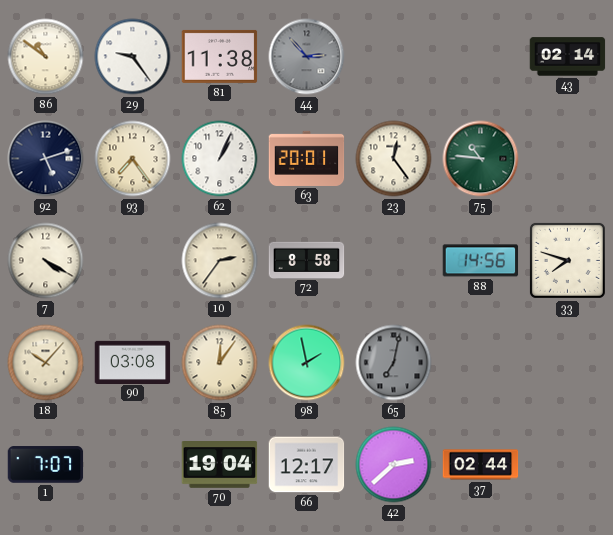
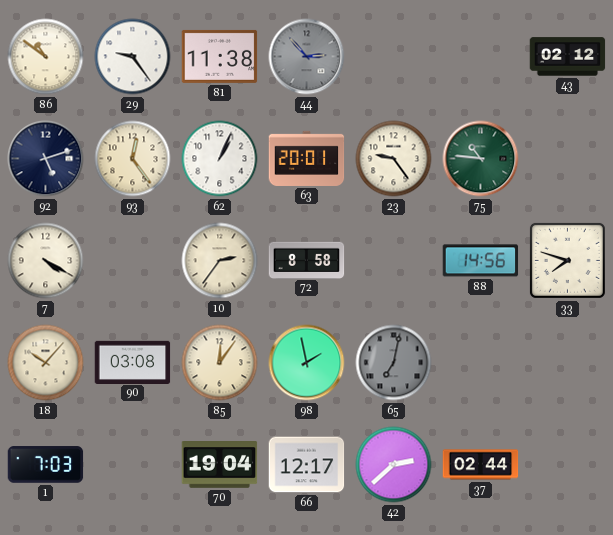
43: 02:14 -> 02:12 (568, 57)
93: 7:24 -> 12:24 (133, 159)
23: 12:24 -> 9:24 (394, 159)
1: 7:07 -> 7:03 (46, 465)
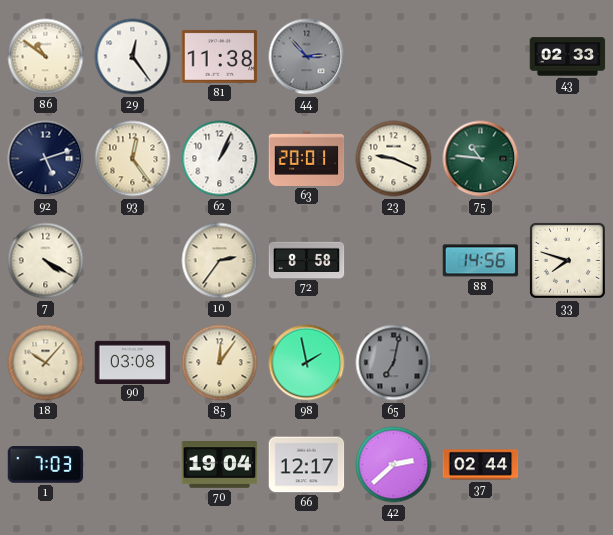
29: 9:24 -> 12:24 (133, 57)
43: 02:12 -> 02:33 (568, 57)
23: 9:24 -> 9:19 (394, 159)
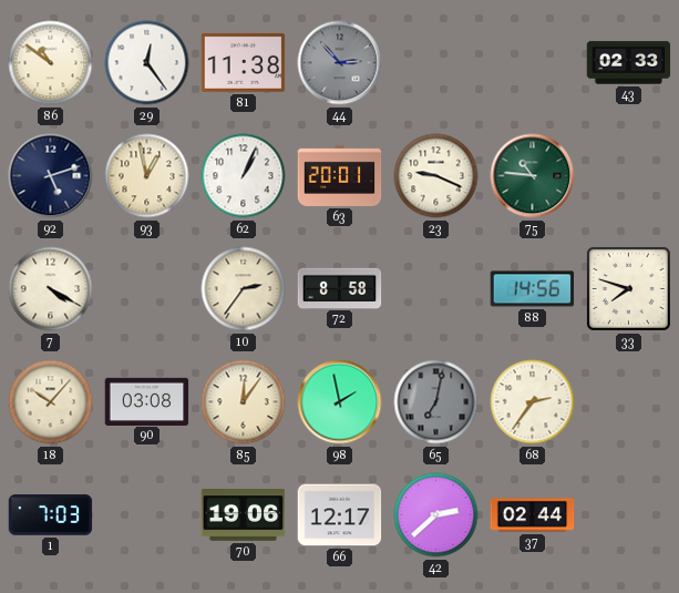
93: 12:24 -> 12:58 (147, 176)
68: none -> 2:36 (533, 402)
70: 19:04 -> 19:06 (244, 515)
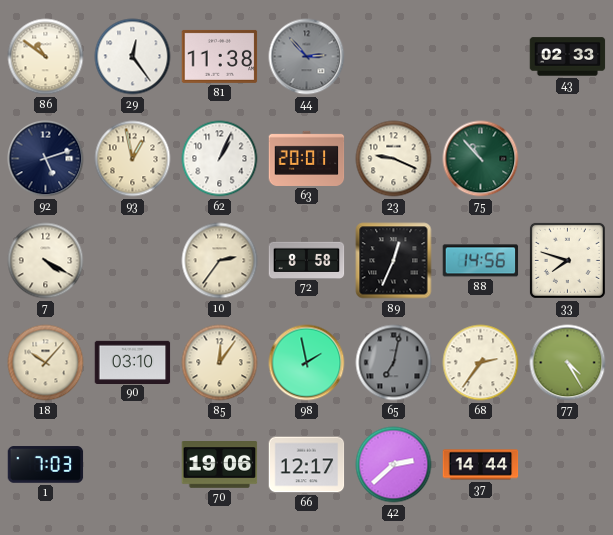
75: 10:46 -> 10:53 (481, 159)
89: none -> 12:34 (394, 261)
90: 03:08 -> 03:10 (133, 362)
77: none -> 4:25 (568, 363)
37: 02:44 -> 14:44 (481, 465)
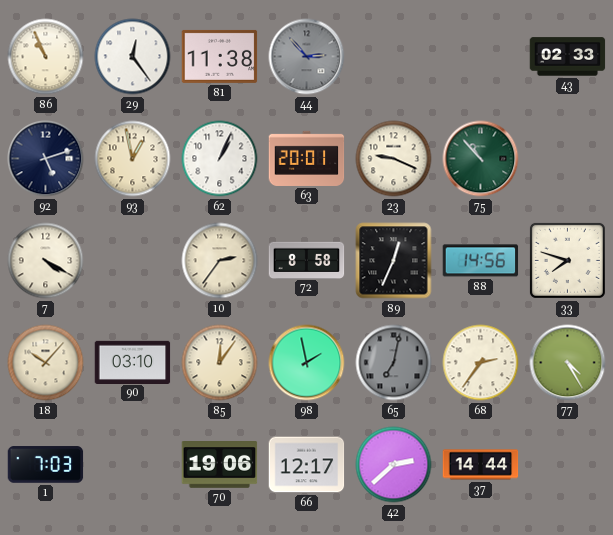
86: 10:51 -> 10:56 (46, 57)
